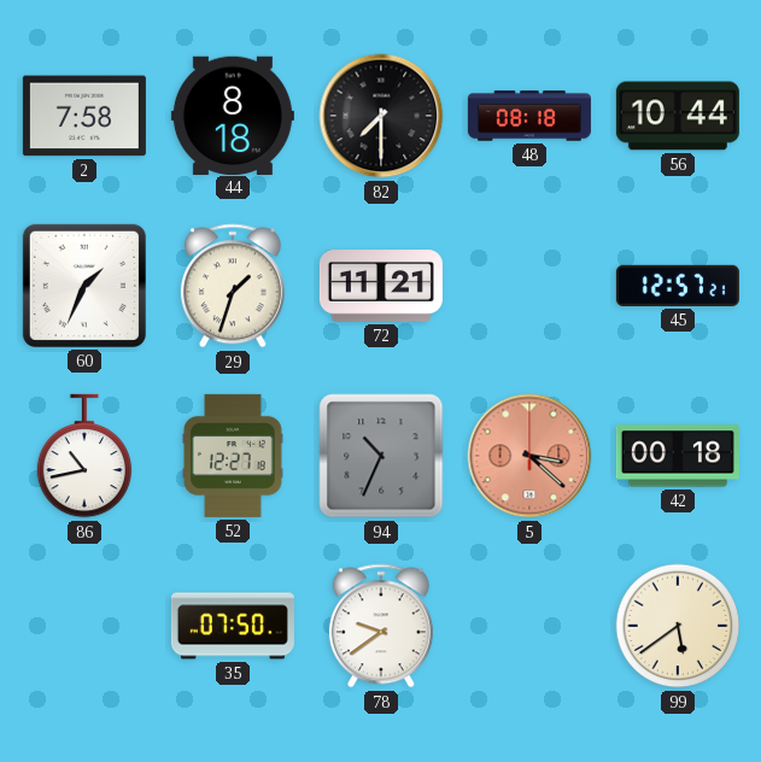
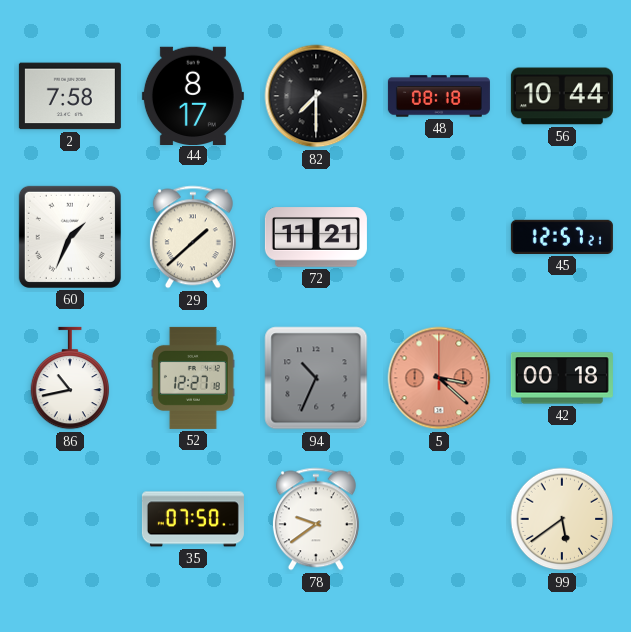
44: 8:18 -> 8:17 (193, 95)
29: 1:33 -> 1:38 (193, 237)
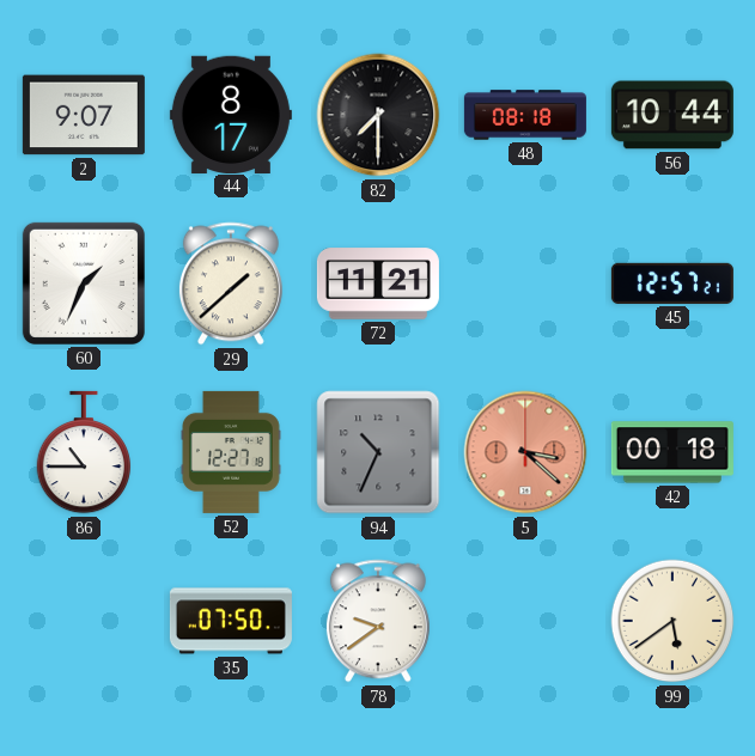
2: 7:58 -> 9:07 (84, 115)
86: 10:43 -> 10:45 (84, 452)
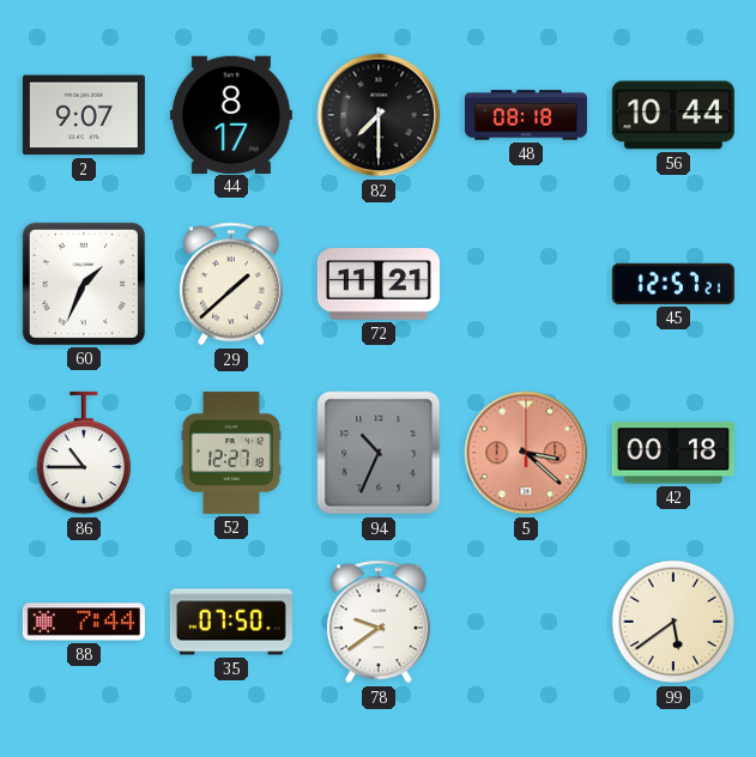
88: none -> 7:44 (84, 622)
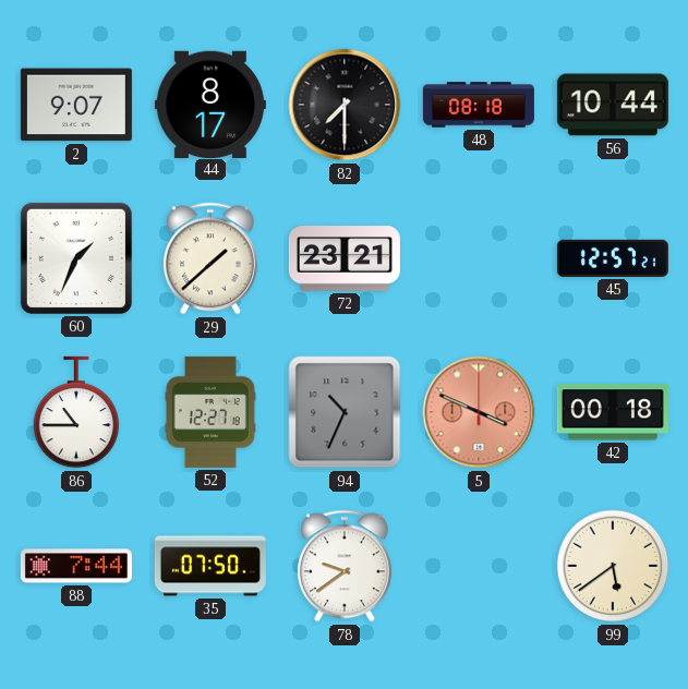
72: 11:21 -> 23:21 (345, 258)
5: 3:22 -> 3:49 (479, 412)
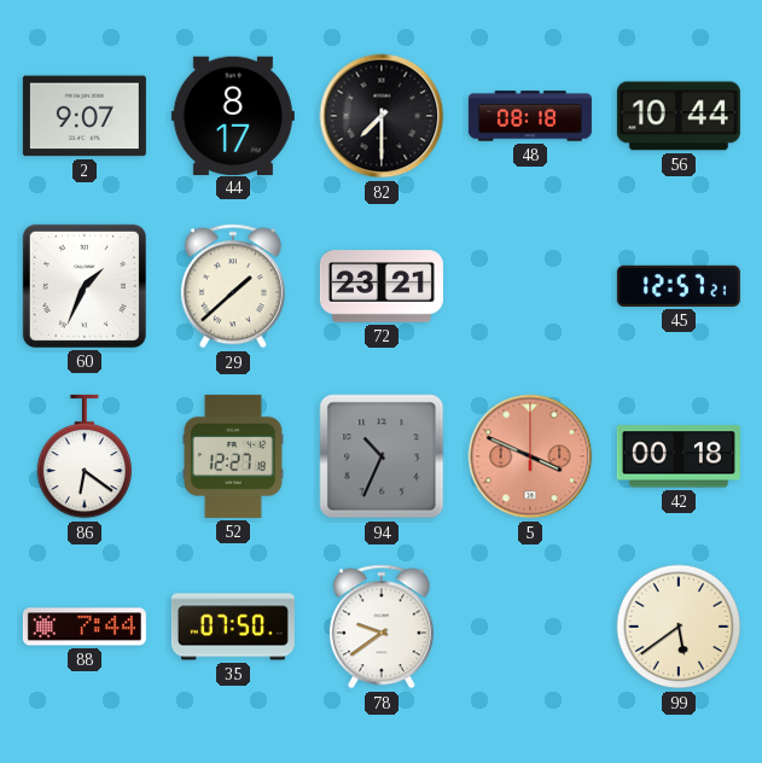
86: 10:45 -> 6:21 (85, 456)
